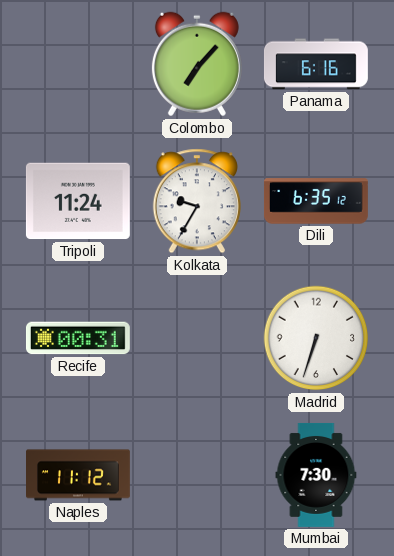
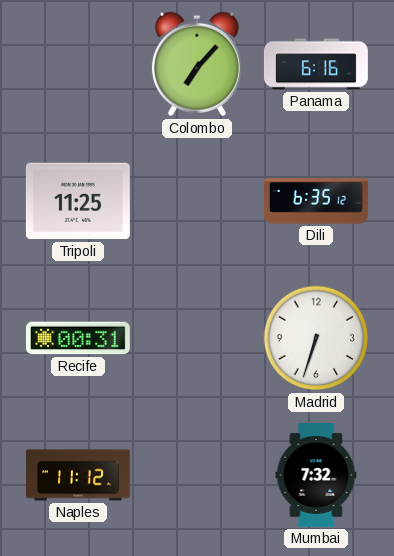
Tripoli: 11:24 -> 11:25 (78, 201)
Kolkata: 9:35 -> none (197, 201)
Mumbai: 7:30 -> 7:32 (316, 475)
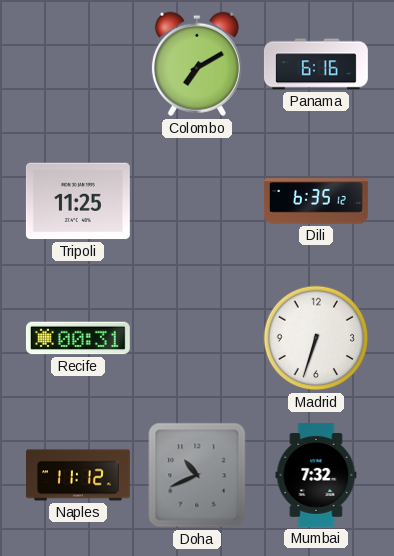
Colombo: 7:07 -> 7:10 (197, 64)
Doha: none -> 10:41 (197, 475)
